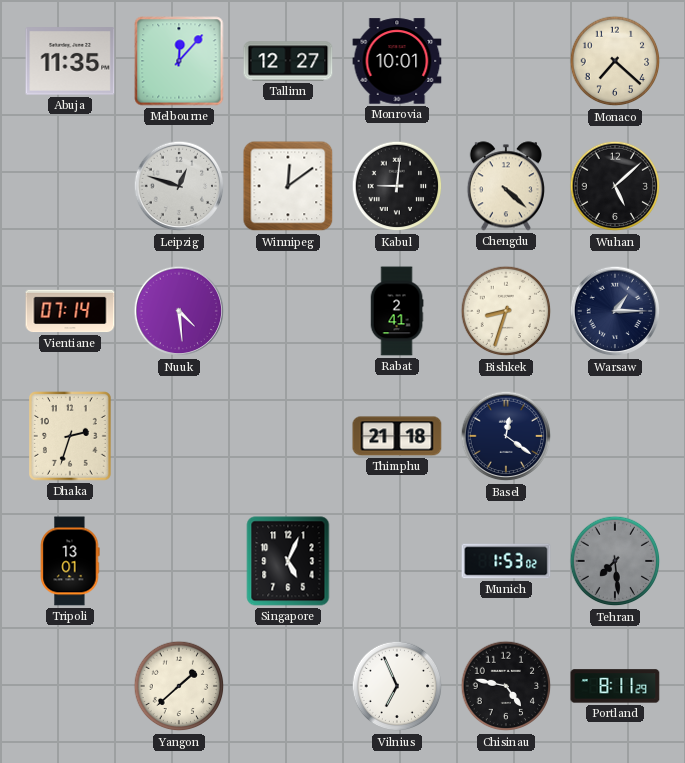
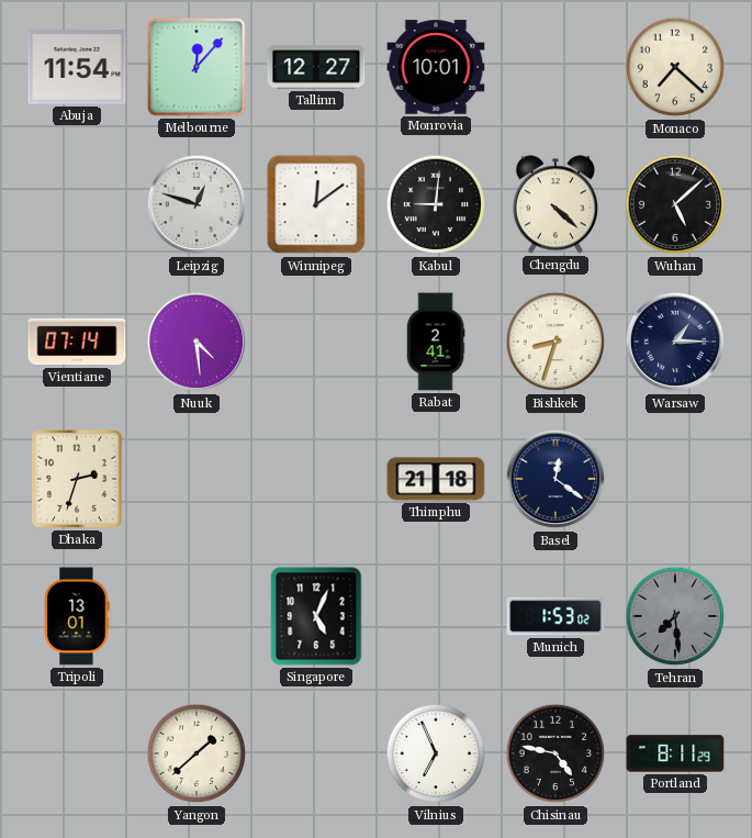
Abuja: 11:35 -> 11:54 (77, 67)
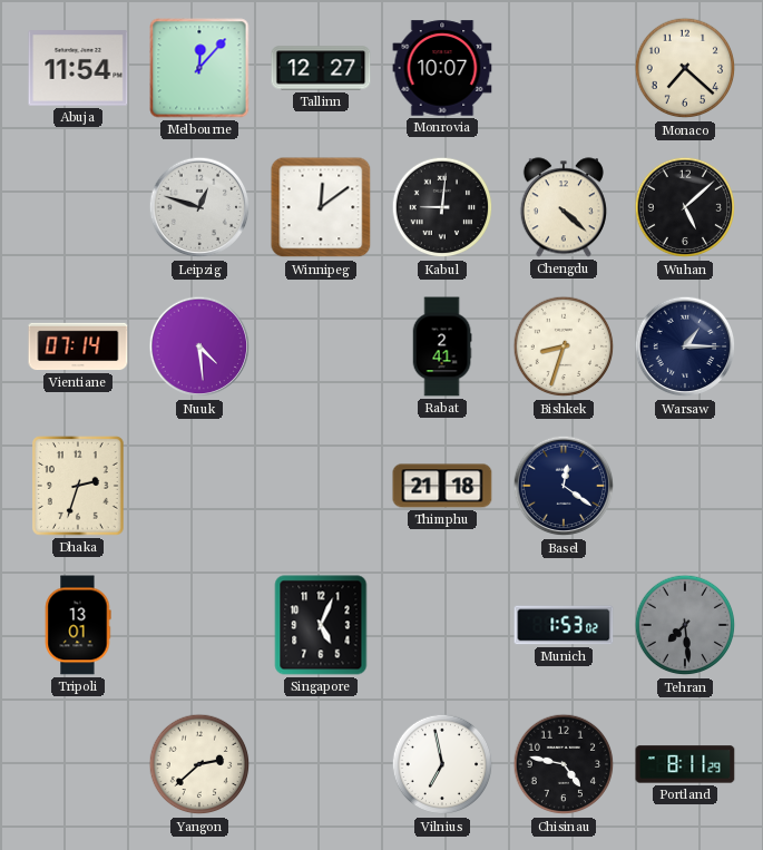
Monrovia: 10:01 -> 10:07 (442, 68)
Yangon: 1:38 -> 2:38 (199, 764)
Vilnius: 6:56 -> 6:58 (442, 764)
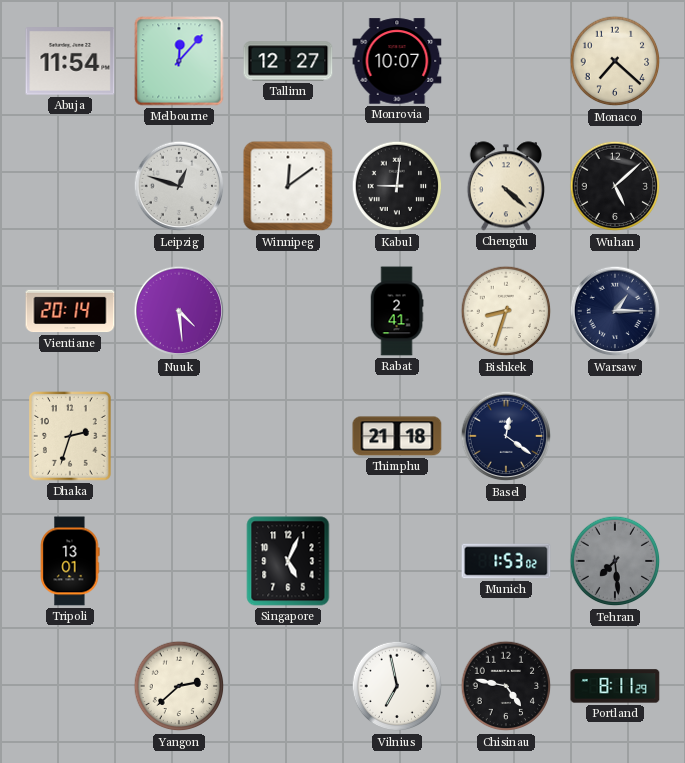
Vientiane: 07:14 -> 20:14 (70, 311)
